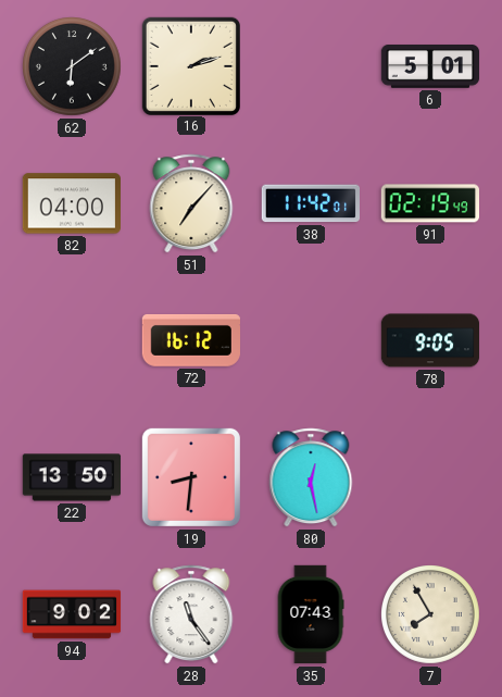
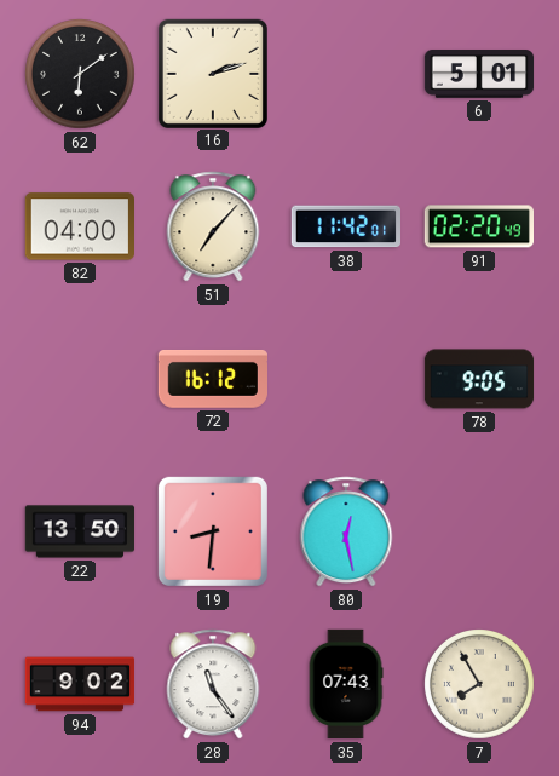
91: 02:19 -> 02:20 (478, 226)
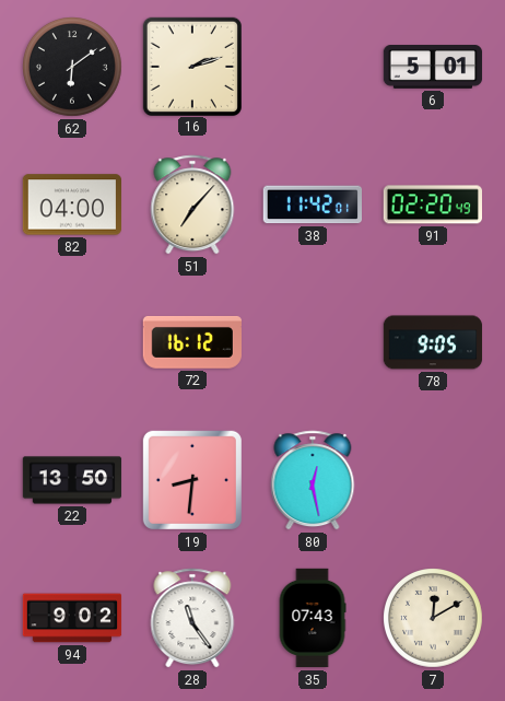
7: 7:55 -> 12:10 (434, 619)
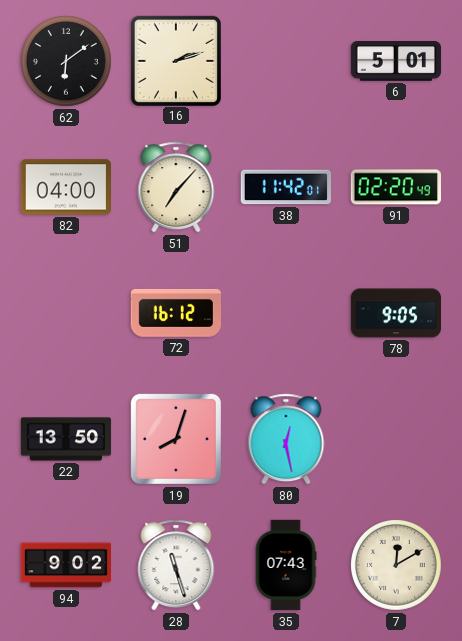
19: 8:31 -> 8:03 (176, 439)
28: 11:24 -> 11:27 (176, 565)
